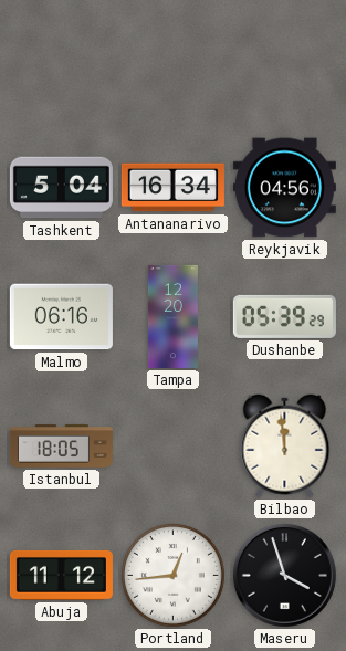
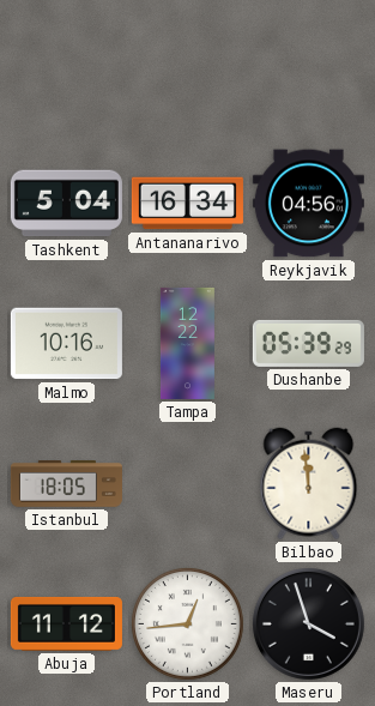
Malmo: 06:16 -> 10:16 (66, 344)
Tampa: 12:20 -> 12:22 (187, 343)
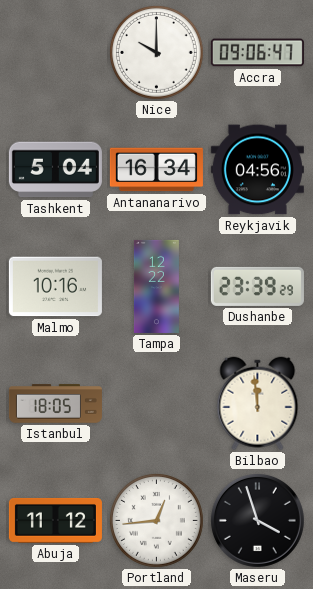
Nice: none -> 10:00 (156, 52)
Accra: none -> 09:06 (257, 53)
Dushanbe: 05:39 -> 23:39 (257, 286)
